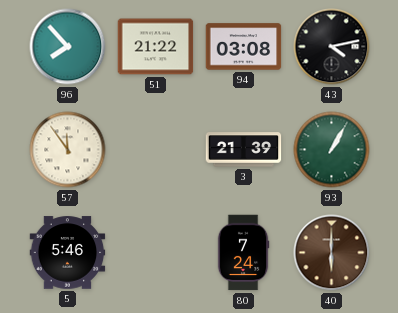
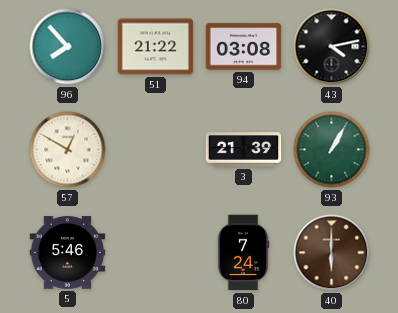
57: 11:54 -> 12:50 (68, 150)
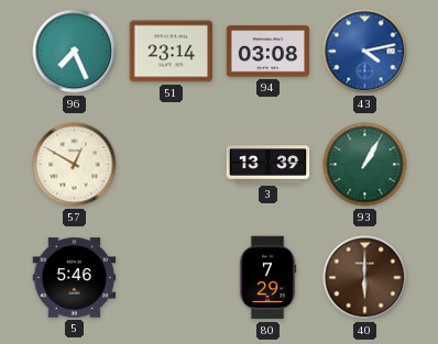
96: 7:53 -> 7:26 (75, 52)
51: 21:22 -> 23:14 (172, 52)
43 dial: black -> blue (365, 52)
3: 21:39 -> 13:39 (269, 165)
80: 7:24 -> 7:29 (267, 278)
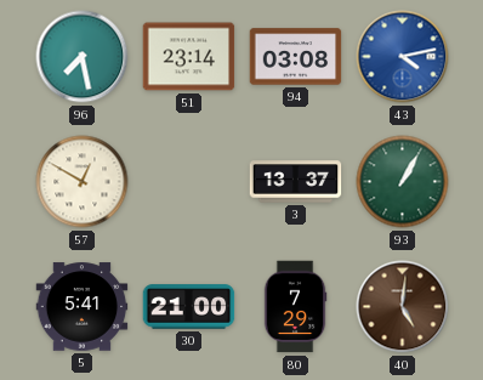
96: 7:26 -> 7:28 (83, 57)
3: 13:39 -> 13:37 (296, 182)
5: 5:46 -> 5:41 (83, 307)
30: none -> 21:00 (189, 307)
40: 6:00 -> 5:01 (403, 307)
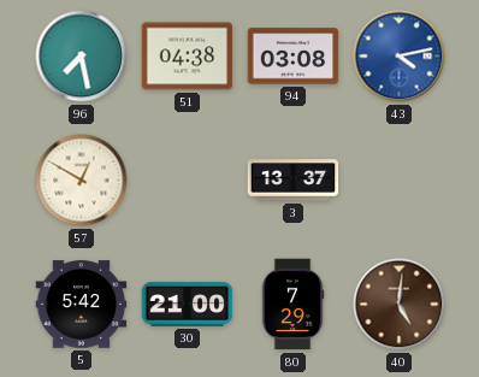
51: 23:14 -> 04:38 (188, 57)
93: 1:05 -> none (403, 182)
5: 5:41 -> 5:42 (82, 305)
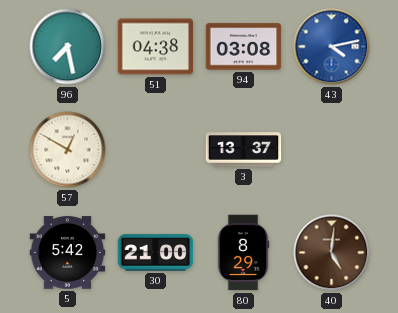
80: 7:29 -> 8:29 (243, 253)
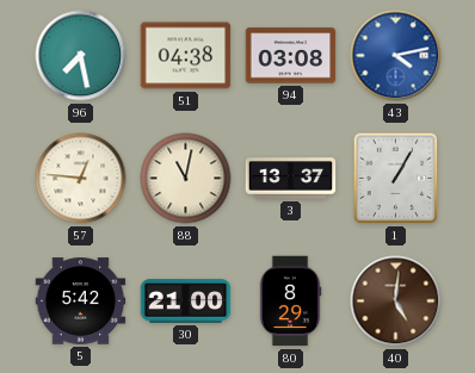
57: 12:50 -> 12:46 (81, 179)
88: none -> 11:02 (186, 179)
1: none -> 1:05 (396, 179)
